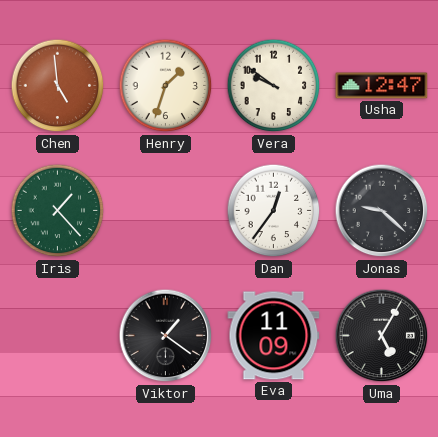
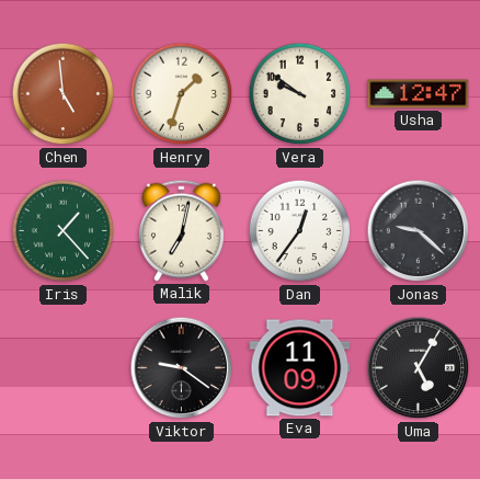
Malik: none -> 7:02 (181, 230)
Viktor: 1:21 -> 9:21 (182, 368)
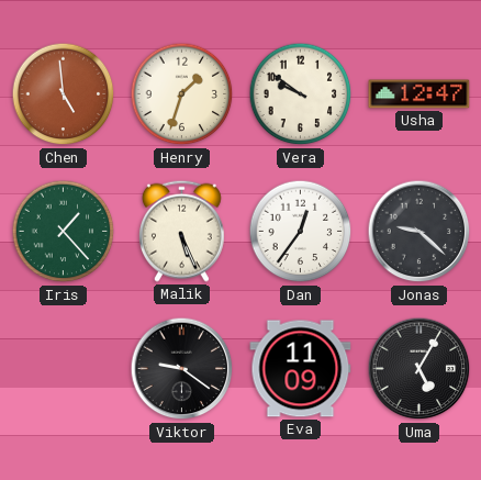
Malik: 7:02 -> 5:26 (181, 231)
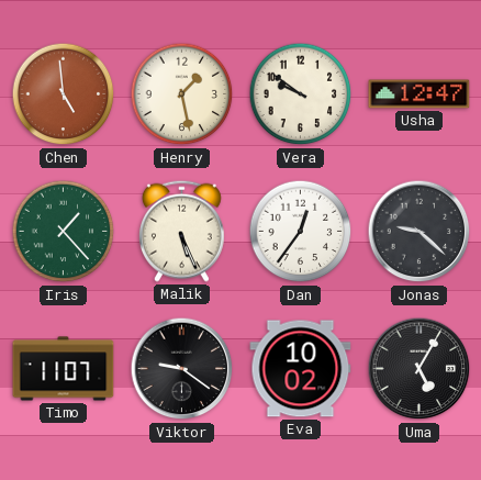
Henry: 1:33 -> 1:28 (182, 94)
Timo: none -> 11:07 (64, 369)
Eva: 11:09 -> 10:02 (301, 369)
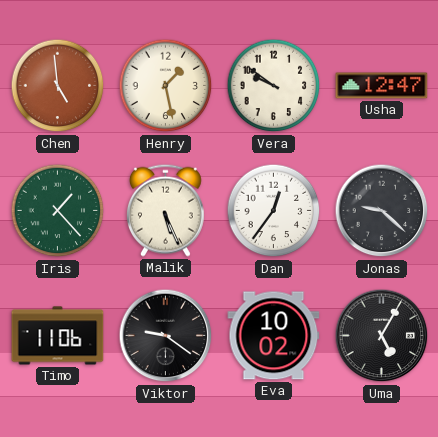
Timo: 11:07 -> 11:06 (58, 336)
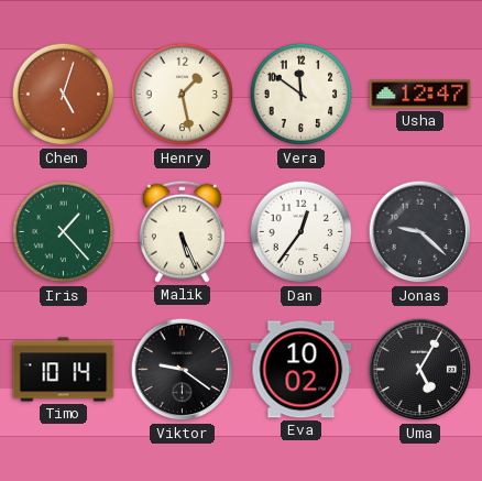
Chen: 4:59 -> 5:03 (64, 95)
Vera: 9:51 -> 11:51 (302, 95)
Timo: 11:06 -> 10:14 (64, 370)
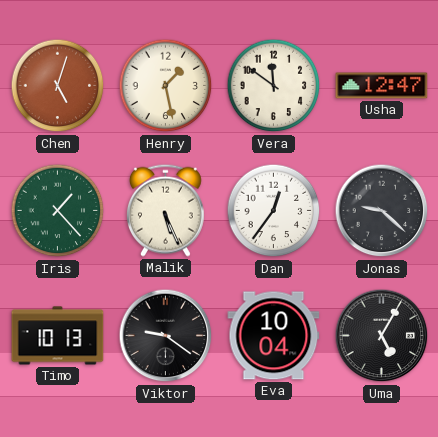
Timo: 10:14 -> 10:13 (58, 336)
Eva: 10:02 -> 10:04 (274, 336)
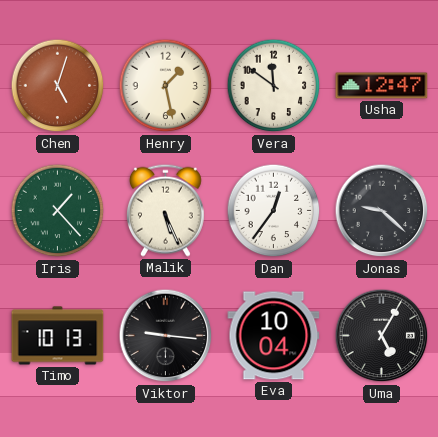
Viktor: 9:21 -> 9:16 (166, 336)
